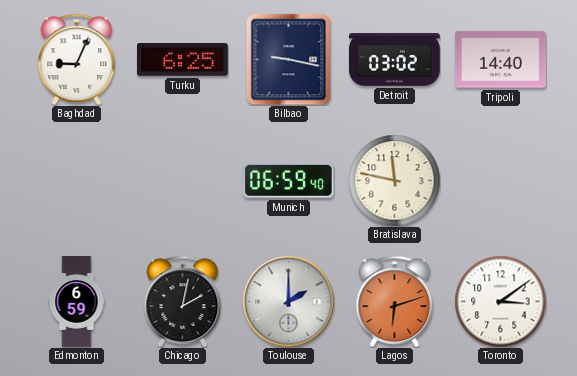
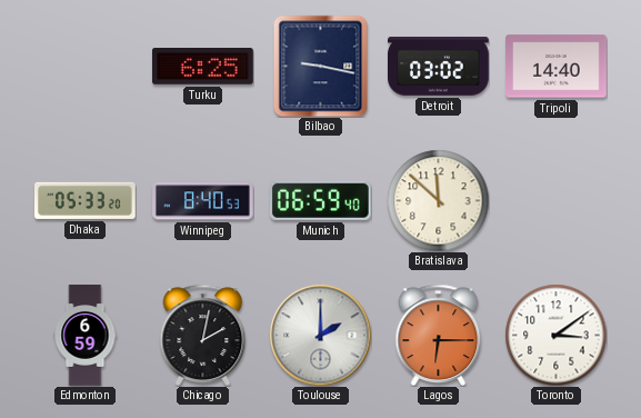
Baghdad: 9:04 -> none (77, 59)
Dhaka: none -> 05:33 (86, 200)
Winnipeg: none -> 8:40 (203, 201)
Bratislava: 11:47 -> 11:52 (438, 200)
Lagos: 6:12 -> 6:15 (439, 335)
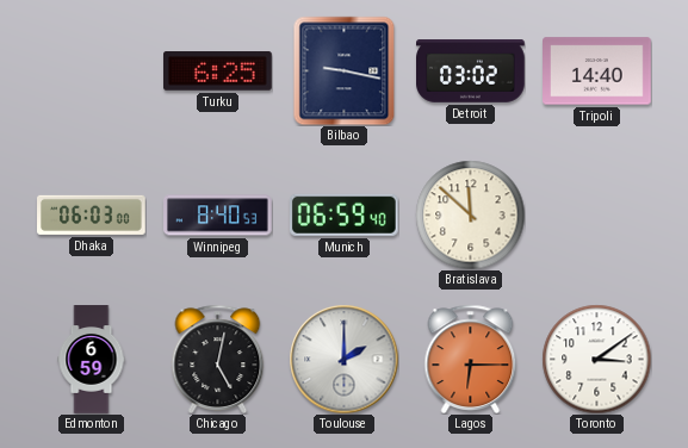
Dhaka: 05:33 -> 06:03 (92, 214)
Chicago: 2:02 -> 5:02 (218, 359)
